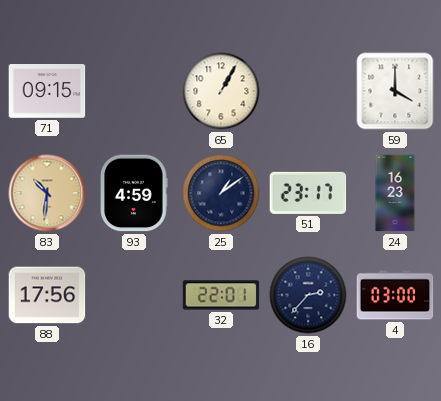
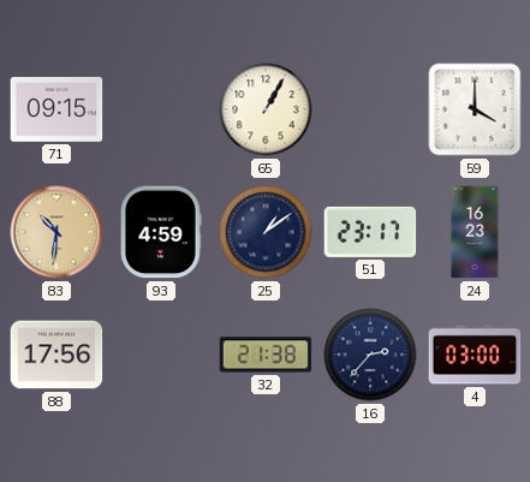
32: 22:01 -> 21:38 (266, 355)
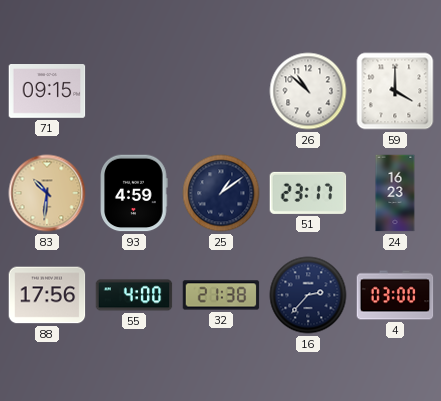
65: 1:05 -> none (266, 109)
26: none -> 10:52 (308, 91)
55: none -> 4:00 (134, 295)
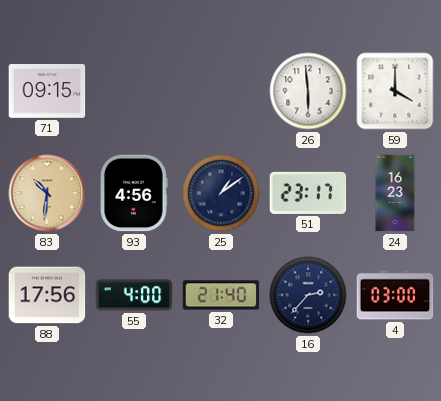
26: 10:52 -> 5:59 (308, 91)
93: 4:59 -> 4:56 (134, 193)
32: 21:38 -> 21:40 (221, 295)
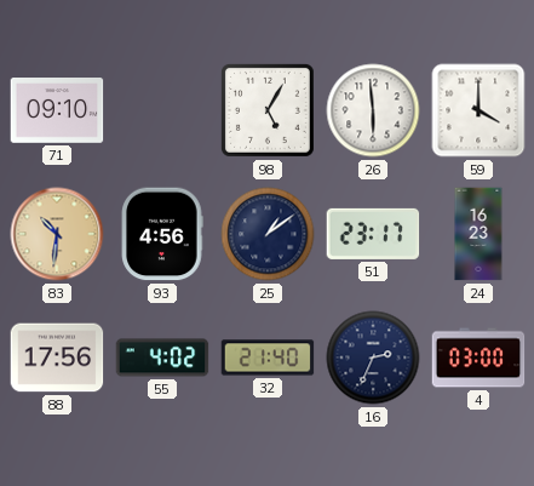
71: 09:15 -> 09:10 (57, 112)
98: none -> 5:05 (268, 110)
55: 4:00 -> 4:02 (162, 358)
16: 2:37 -> 2:34 (373, 358)
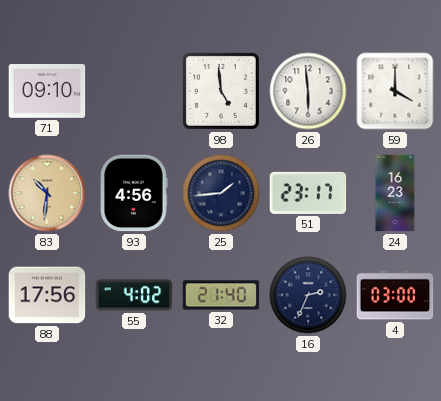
98: 5:05 -> 4:59 (221, 91)
25: 1:09 -> 1:44 (221, 193)
